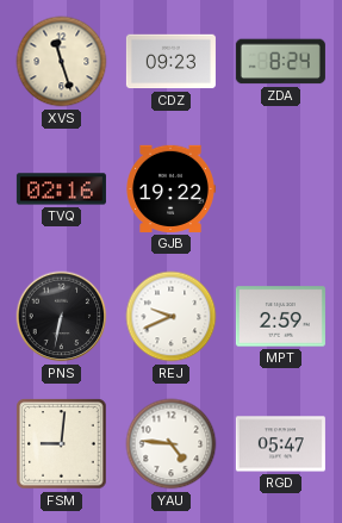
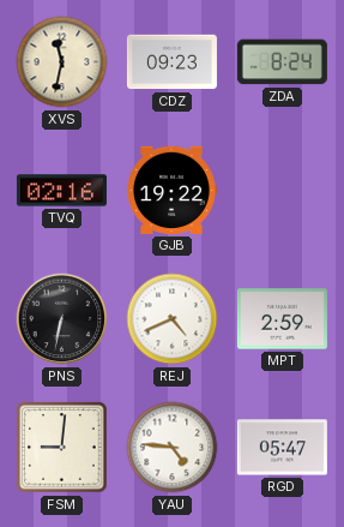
XVS: 11:27 -> 11:32 (62, 62)
REJ: 9:41 -> 4:41 (173, 319)
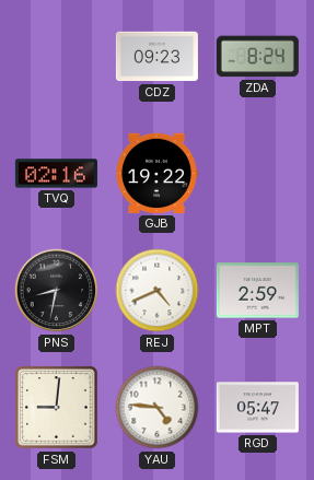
XVS: 11:32 -> none (62, 62)
PNS: 6:32 -> 8:32 (57, 291)
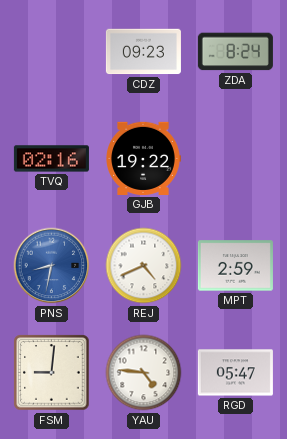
PNS dial: black -> blue (52, 266)
